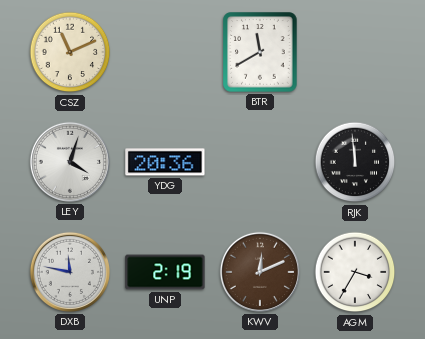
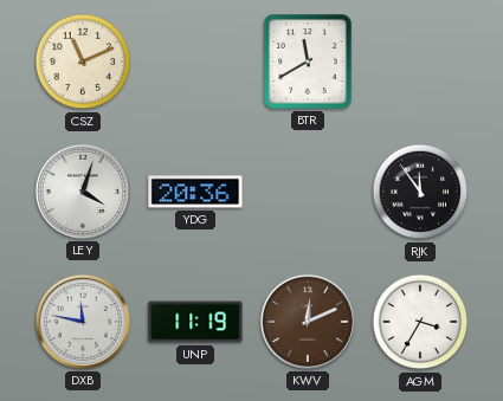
RJK: 11:59 -> 11:54 (420, 192)
UNP: 2:19 -> 11:19 (195, 322)
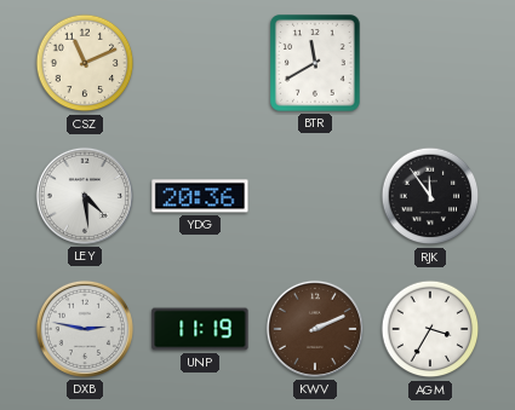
LEY: 4:03 -> 4:29 (85, 196)
DXB: 11:47 -> 2:47 (85, 329)
KWV: 12:11 -> 2:11 (315, 329)
